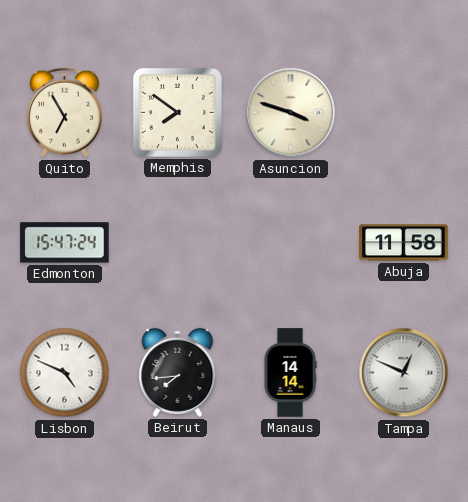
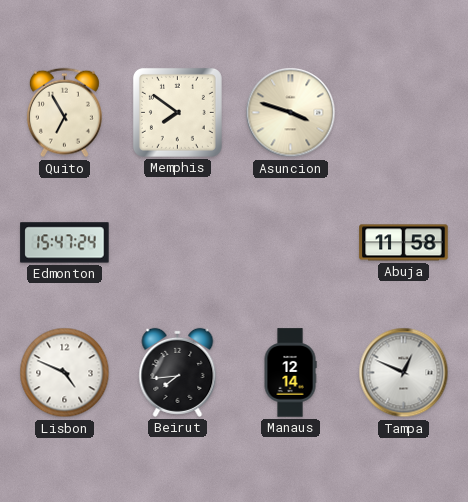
Manaus: 14:14 -> 12:14 (290, 373)
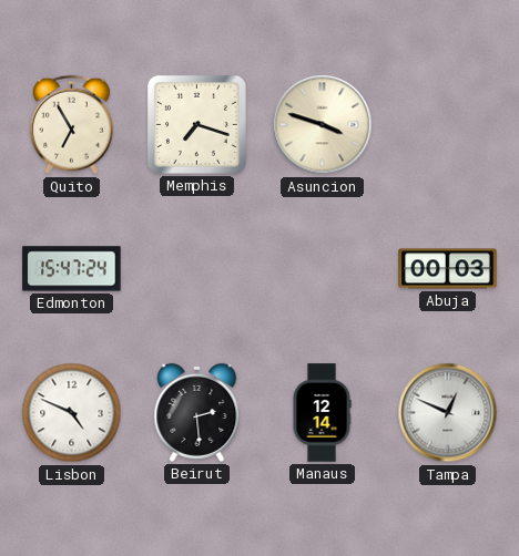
Memphis: 7:51 -> 7:18 (196, 124)
Abuja: 11:58 -> 00:03 (448, 269)
Beirut: 7:44 -> 2:29 (197, 412)
